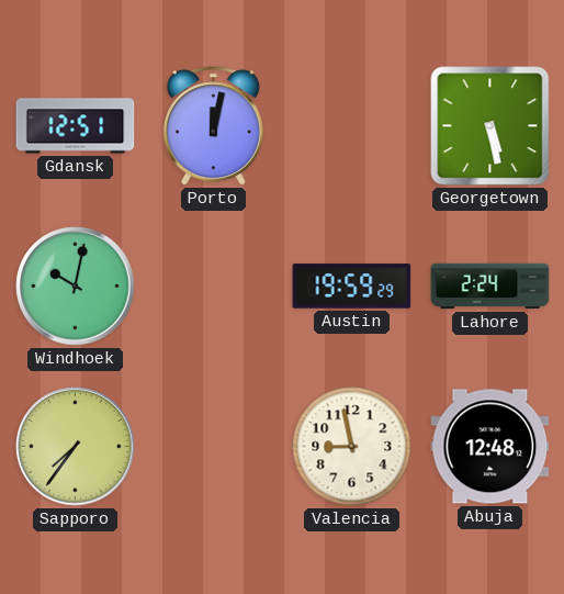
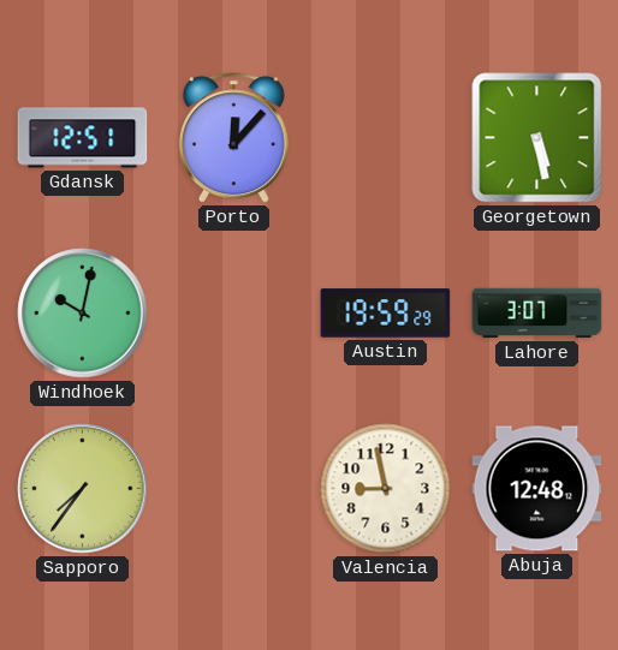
Porto: 12:02 -> 12:07 (233, 138)
Lahore: 2:24 -> 3:07 (537, 314)
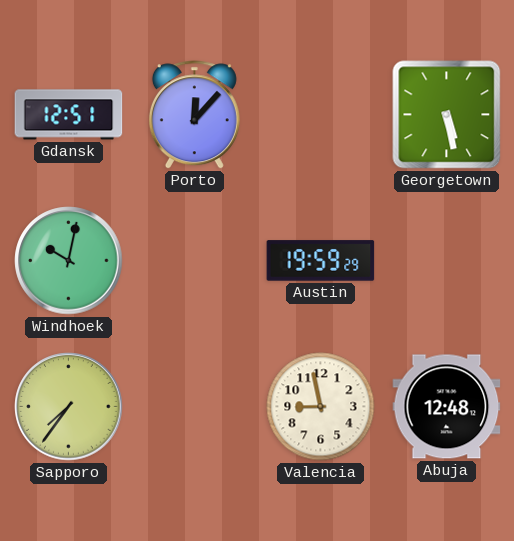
Lahore: 3:07 -> none (537, 314)
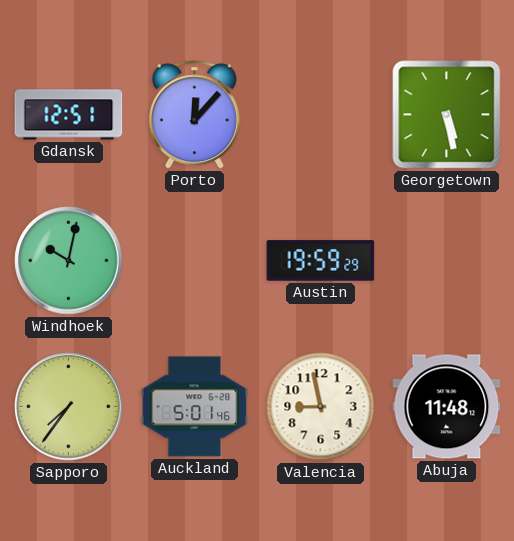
Auckland: none -> 5:01 (195, 407)
Abuja: 12:48 -> 11:48 (447, 407)
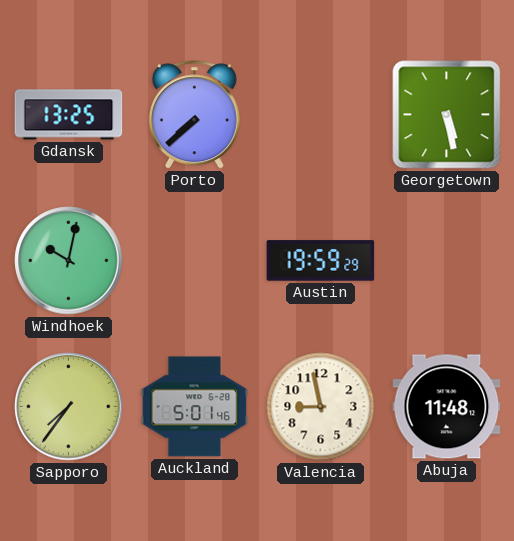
Gdansk: 12:51 -> 13:25 (69, 115)
Porto: 12:07 -> 7:38 (194, 115)
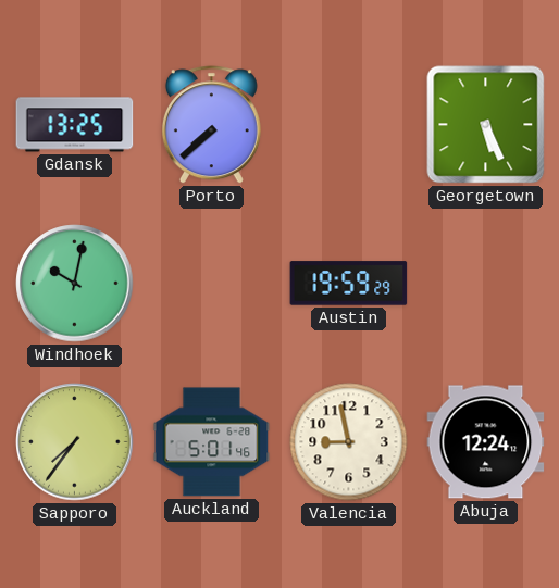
Georgetown: 5:28 -> 5:26 (486, 125)
Abuja: 11:48 -> 12:24 (486, 442)
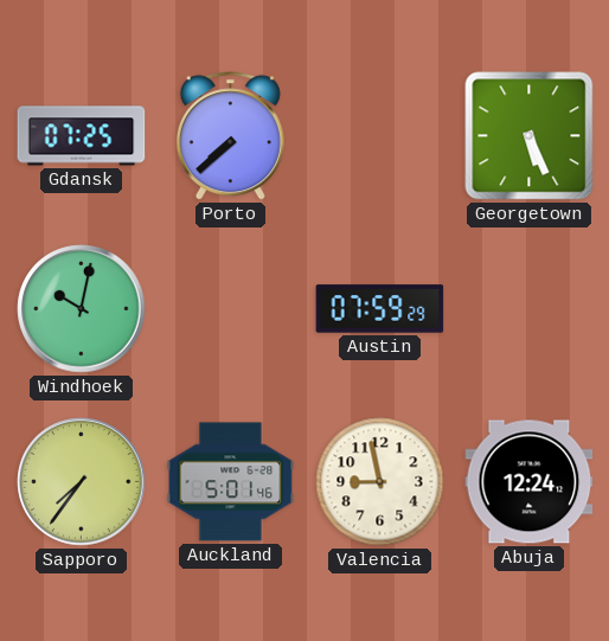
Gdansk: 13:25 -> 07:25 (82, 136)
Austin: 19:59 -> 07:59 (380, 309)
